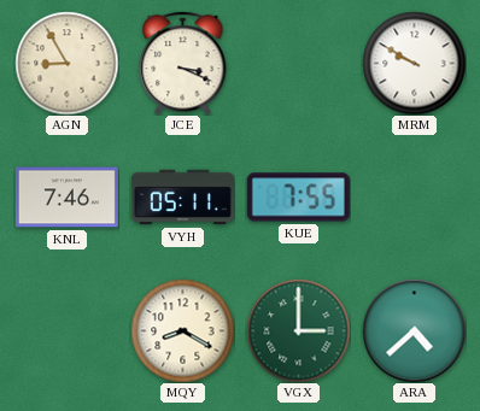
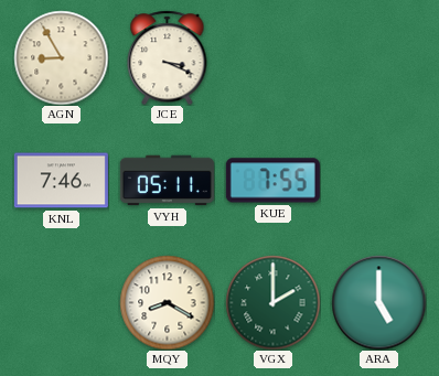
MRM: 9:50 -> none (414, 63)
VGX: 3:00 -> 2:00 (272, 302)
ARA: 4:38 -> 5:00 (378, 302)
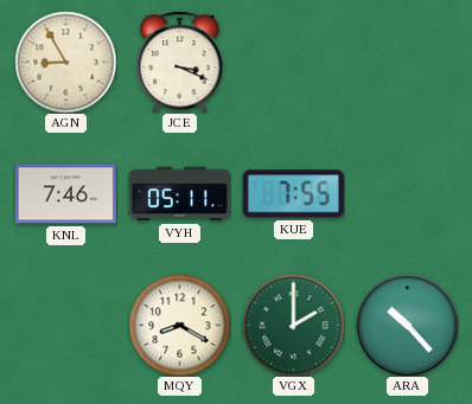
ARA: 5:00 -> 10:23 (407, 325)
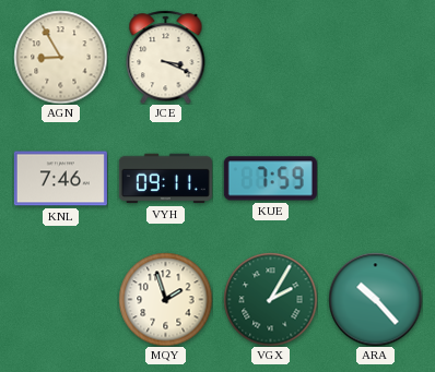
VYH: 05:11 -> 09:11 (165, 179)
KUE: 7:55 -> 7:59 (270, 179)
MQY: 8:20 -> 1:57 (165, 299)
VGX: 2:00 -> 2:05 (270, 299)
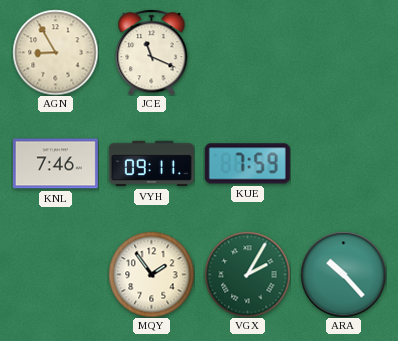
JCE: 3:19 -> 11:19 (152, 52)
MQY: 1:57 -> 1:54 (151, 274)
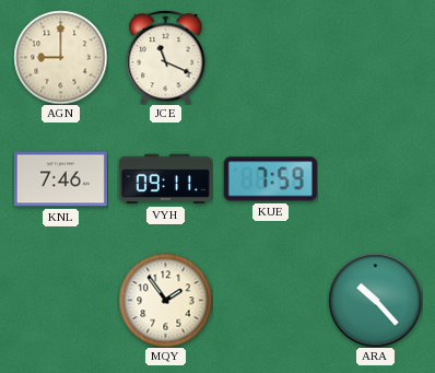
AGN: 8:55 -> 9:00 (60, 57)
VGX: 2:05 -> none (247, 274)
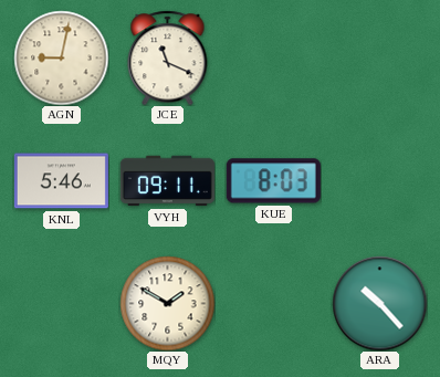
AGN: 9:00 -> 9:02 (61, 57)
KNL: 7:46 -> 5:46 (61, 181)
KUE: 7:59 -> 8:03 (273, 181)
MQY: 1:54 -> 1:50 (167, 303)
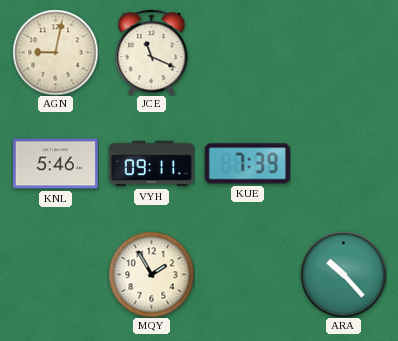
KUE: 8:03 -> 7:39 (247, 164)
MQY: 1:50 -> 1:55 (151, 274)
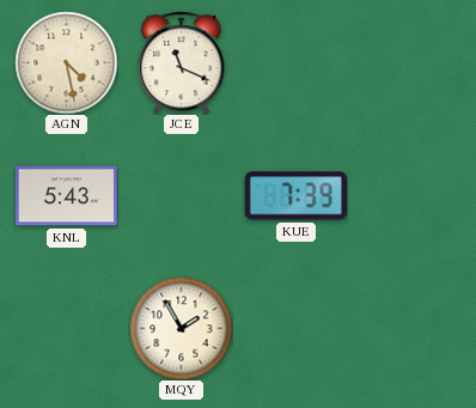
AGN: 9:02 -> 4:28 (66, 62)
KNL: 5:46 -> 5:43 (66, 196)
VYH: 09:11 -> none (151, 164)
ARA: 10:23 -> none (343, 274)
